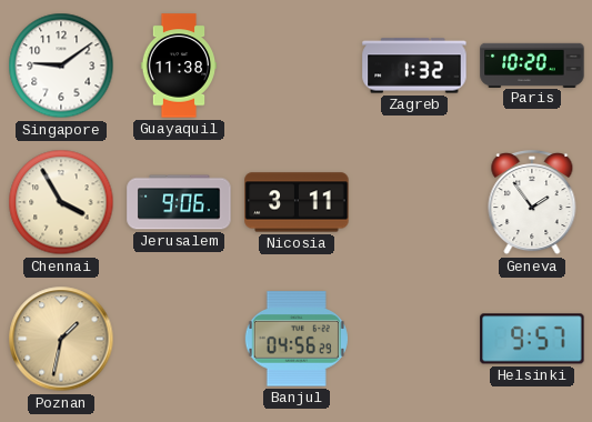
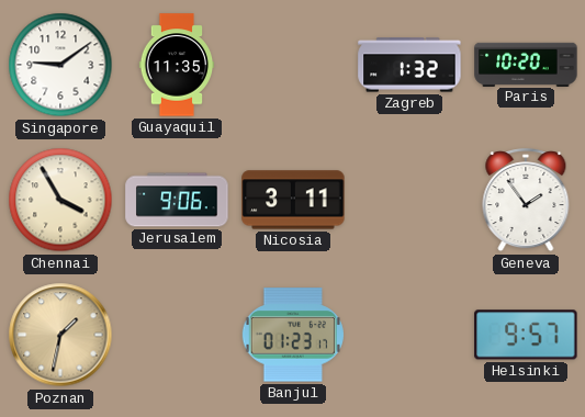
Guayaquil: 11:38 -> 11:35 (177, 65)
Banjul: 04:56 -> 01:23 (293, 335)
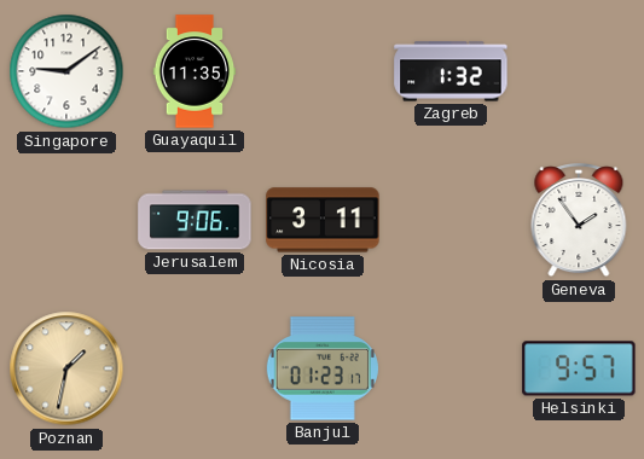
Paris: 10:20 -> none (526, 64)
Chennai: 3:55 -> none (60, 200)
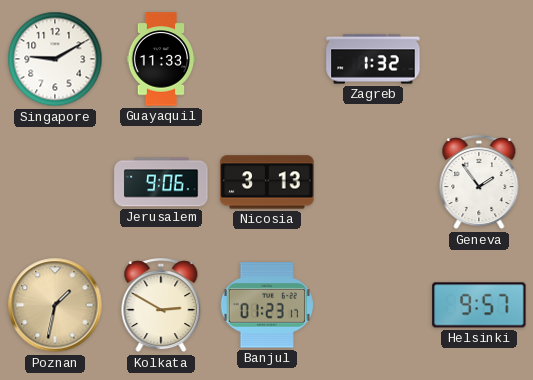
Singapore: 9:09 -> 9:10 (55, 59)
Guayaquil: 11:35 -> 11:33 (161, 59)
Nicosia: 3:11 -> 3:13 (267, 182)
Kolkata: none -> 2:50 (161, 306)
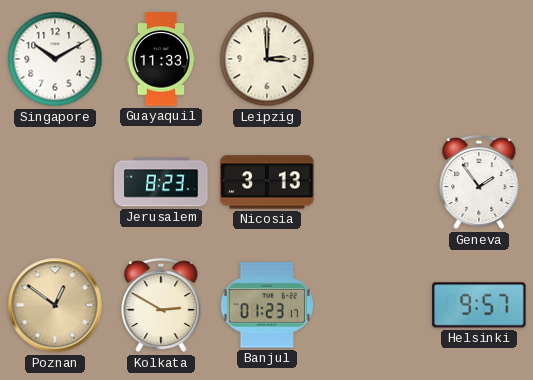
Singapore: 9:10 -> 10:10 (55, 59)
Leipzig: none -> 3:00 (267, 59)
Zagreb: 1:32 -> none (373, 59)
Jerusalem: 9:06 -> 8:23 (161, 182)
Poznan: 1:32 -> 12:51 (55, 305)
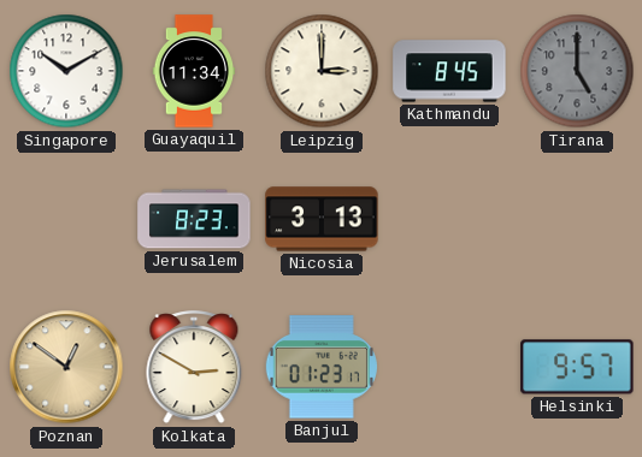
Guayaquil: 11:33 -> 11:34 (194, 71)
Kathmandu: none -> 8:45 (449, 71)
Tirana: none -> 5:00 (577, 71)
Geneva: 1:54 -> none (479, 183)
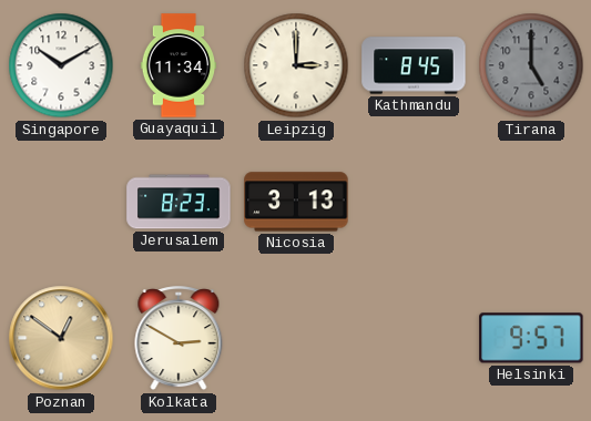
Banjul: 01:23 -> none (322, 367)
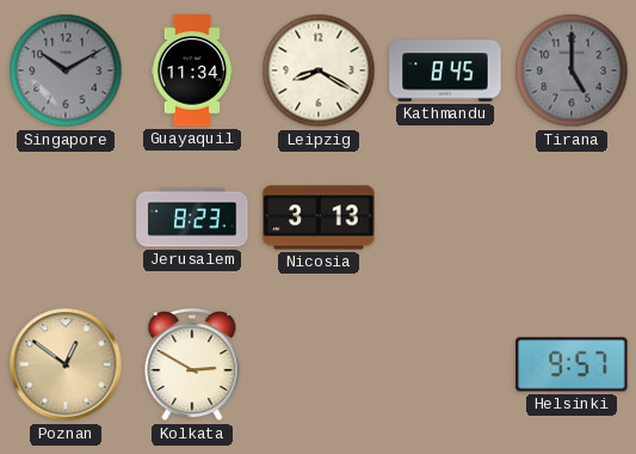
Singapore dial: white -> grey (66, 70)
Leipzig: 3:00 -> 8:20 (319, 70)
